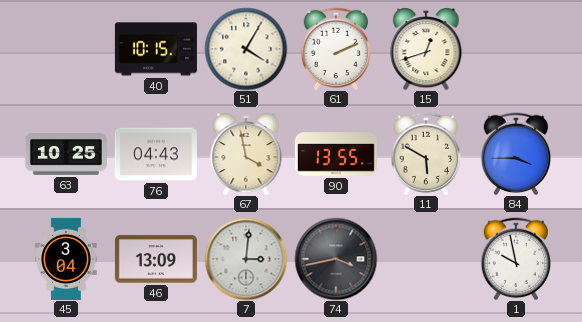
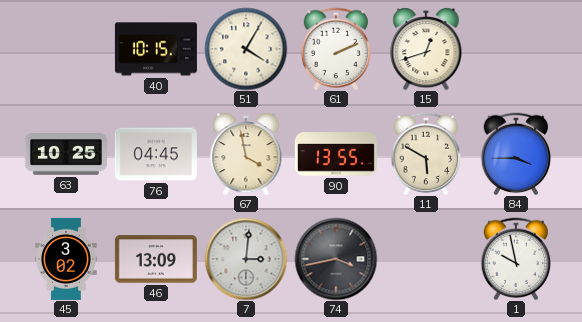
76: 04:43 -> 04:45 (156, 154)
45: 3:04 -> 3:02 (66, 259)
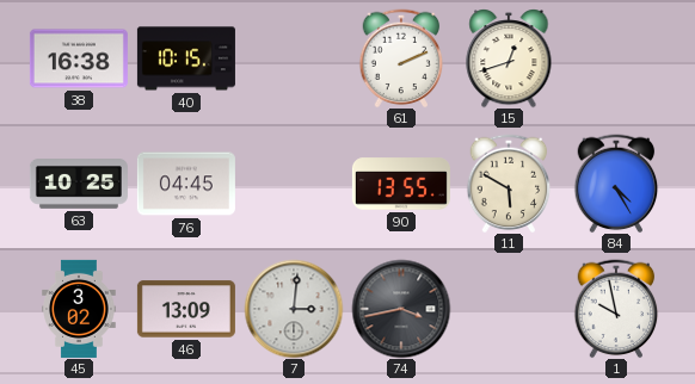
38: none -> 16:38 (79, 58)
51: 4:05 -> none (246, 49)
67: 3:58 -> none (246, 154)
84: 3:45 -> 4:25 (616, 184)
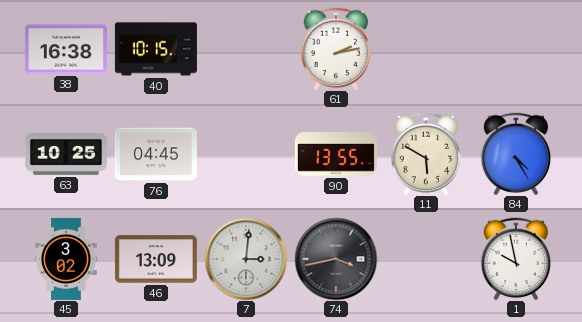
61: 2:11 -> 2:13 (336, 49)
15: 12:42 -> none (509, 58)
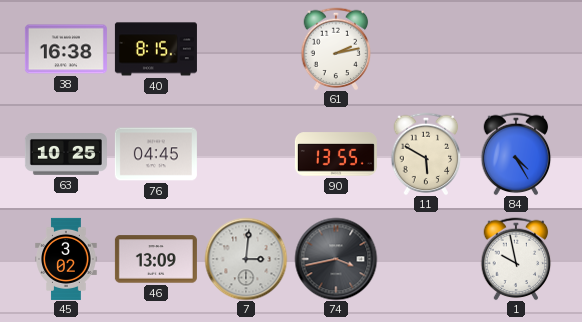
40: 10:15 -> 8:15 (156, 49)
